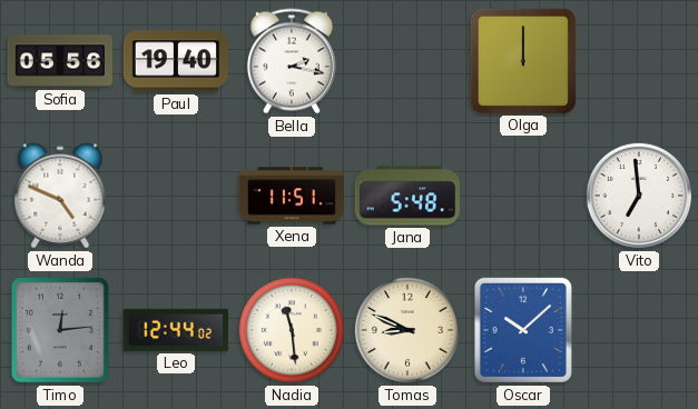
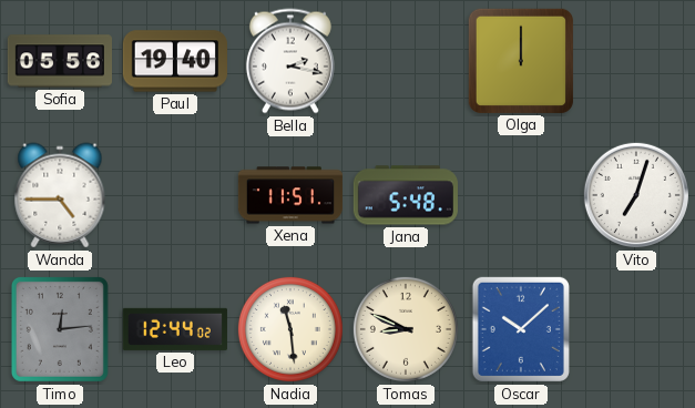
Wanda: 4:49 -> 4:45 (60, 195)
Vito: 6:59 -> 7:03 (636, 195)
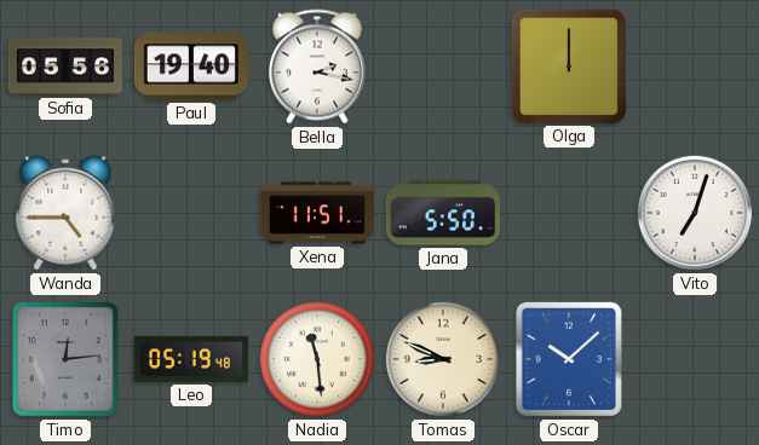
Jana: 5:48 -> 5:50 (443, 213)
Leo: 12:44 -> 05:19 (191, 359)
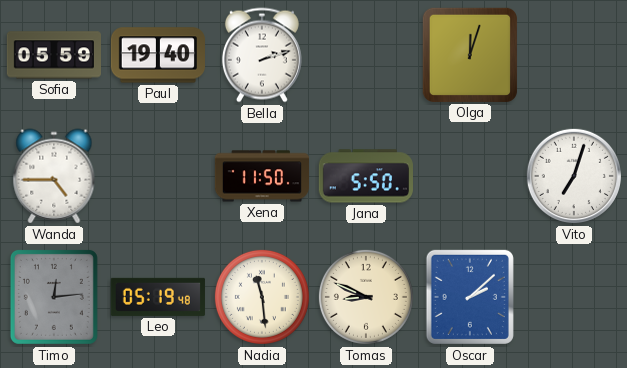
Sofia: 05:56 -> 05:59 (53, 55)
Bella: 2:17 -> 2:12 (262, 55)
Olga: 12:00 -> 12:03 (470, 55)
Xena: 11:51 -> 11:50 (261, 176)
Oscar: 10:08 -> 2:08 (470, 297)
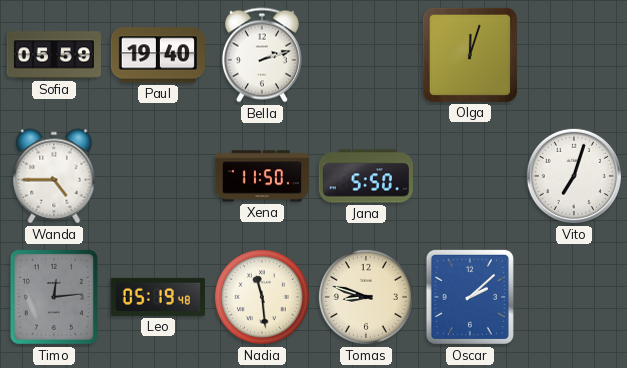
Tomas: 8:49 -> 8:48 (366, 297)
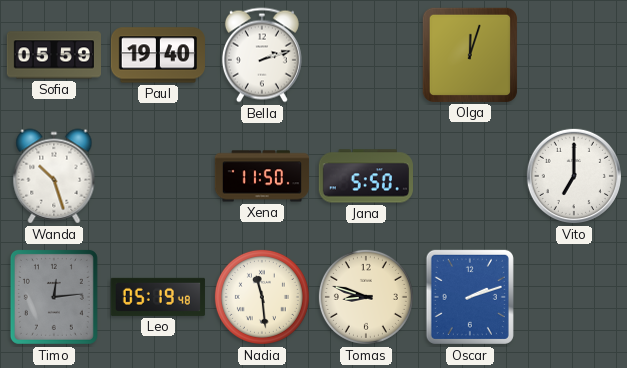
Wanda: 4:45 -> 10:27 (54, 176)
Vito: 7:03 -> 7:00 (574, 176)
Oscar: 2:08 -> 2:12 (470, 297)
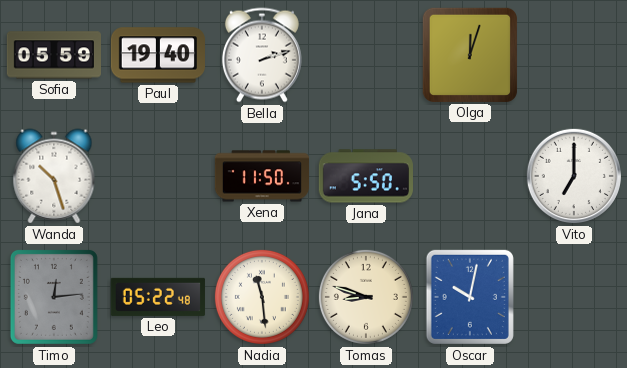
Leo: 05:19 -> 05:22 (158, 297)
Oscar: 2:12 -> 10:02 (470, 297)
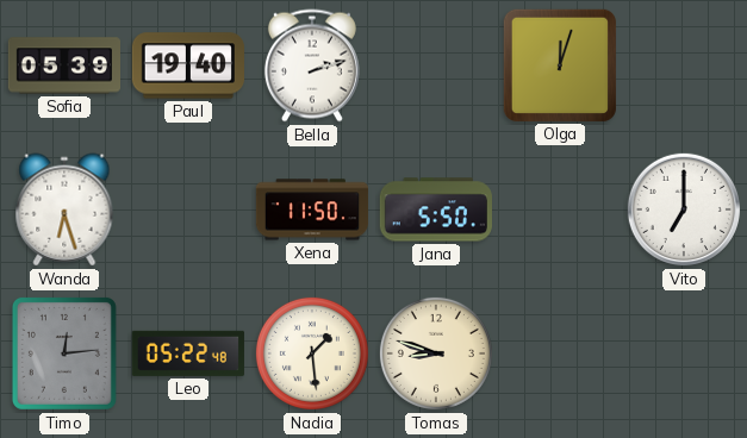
Sofia: 05:59 -> 05:39 (63, 65)
Wanda: 10:27 -> 6:27 (64, 209)
Nadia: 11:29 -> 1:29 (312, 353)
Oscar: 10:02 -> none (470, 297)
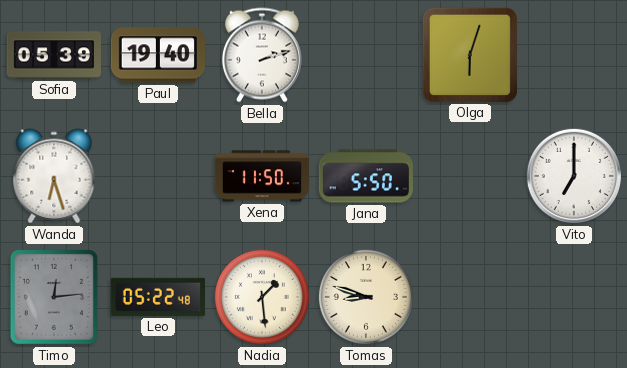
Olga: 12:03 -> 6:03 (470, 55)
